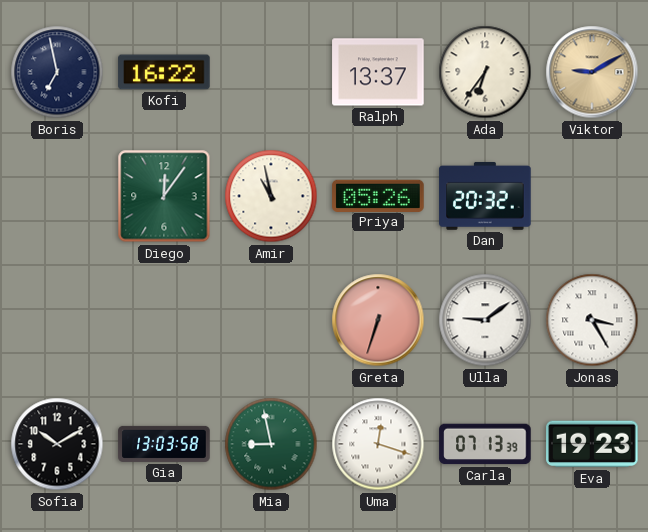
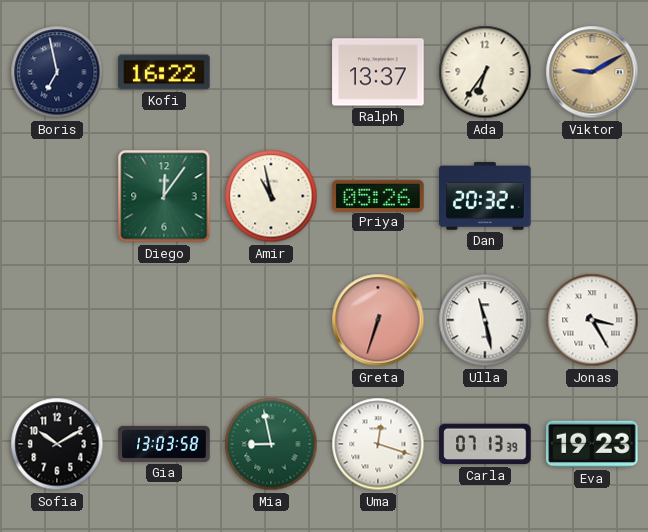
Ulla: 9:09 -> 11:28 (485, 320)
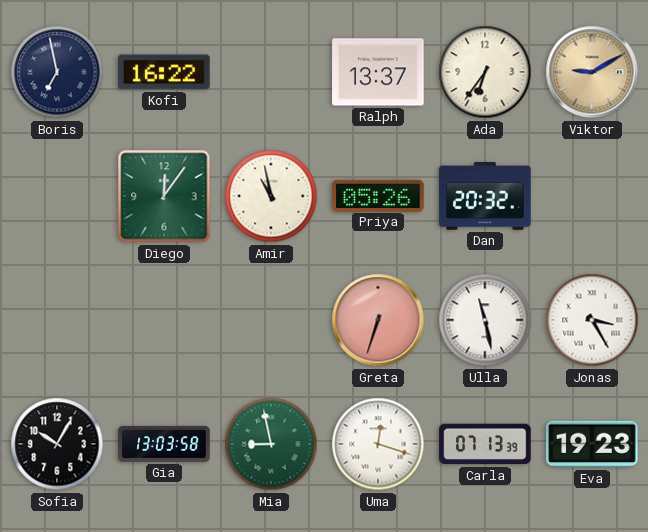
Sofia: 10:10 -> 10:05 (57, 444)
